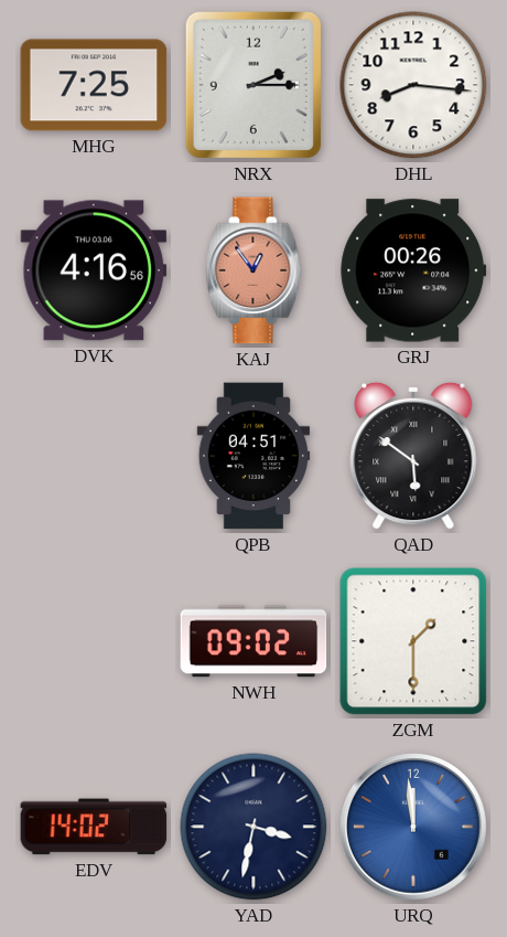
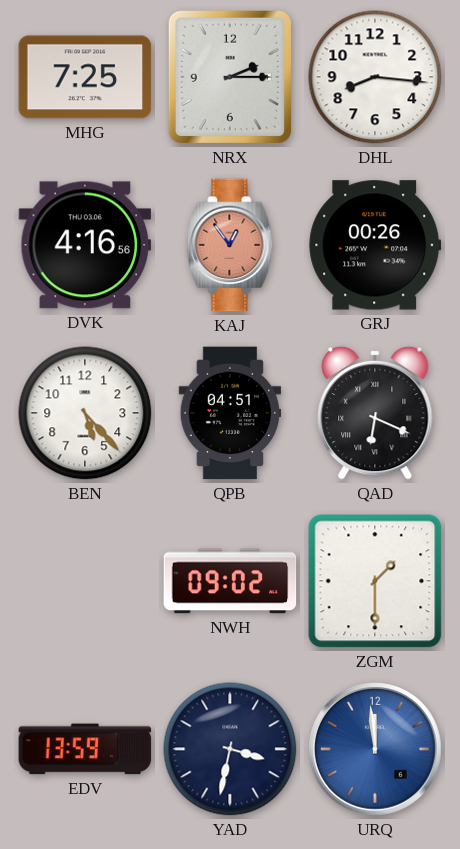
BEN: none -> 5:23 (85, 413)
QAD: 5:51 -> 6:19 (375, 413)
EDV: 14:02 -> 13:59 (85, 749)
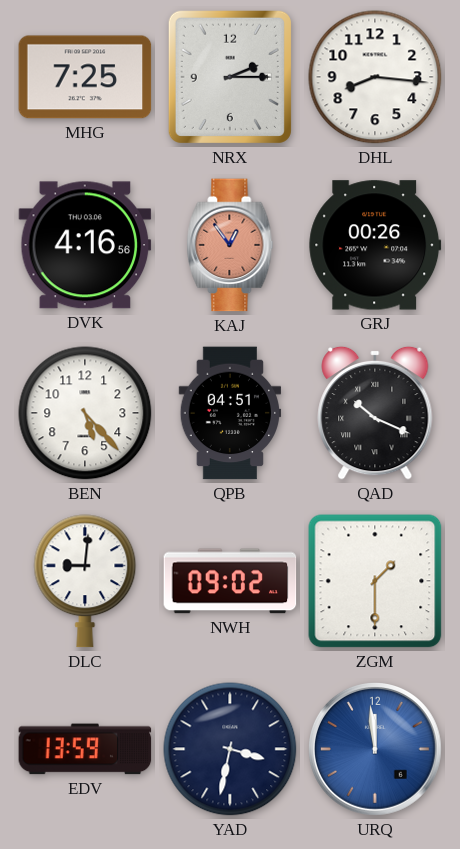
QAD: 6:19 -> 10:19 (375, 413)
DLC: none -> 9:01 (85, 581)
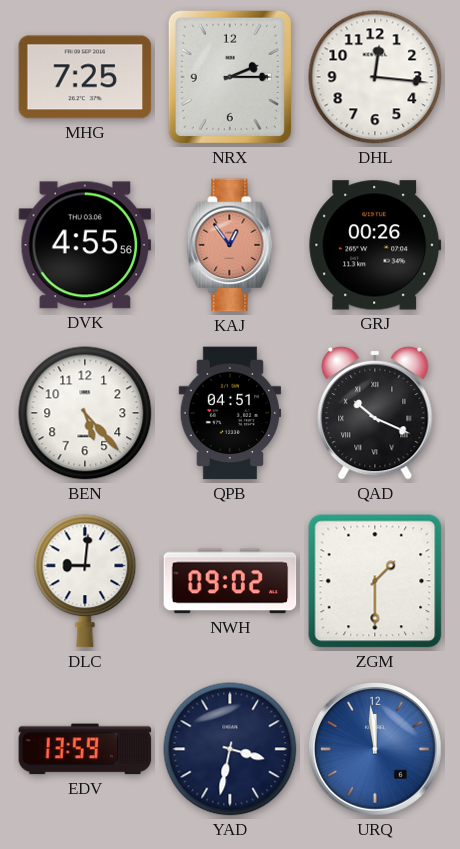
DHL: 8:16 -> 12:16 (375, 77)
DVK: 4:16 -> 4:55 (85, 245)
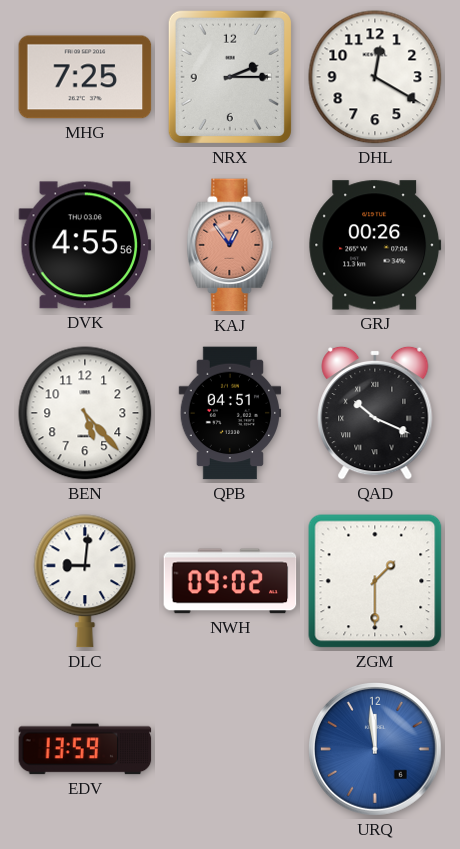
DHL: 12:16 -> 12:20 (375, 77)
YAD: 3:32 -> none (230, 749)
